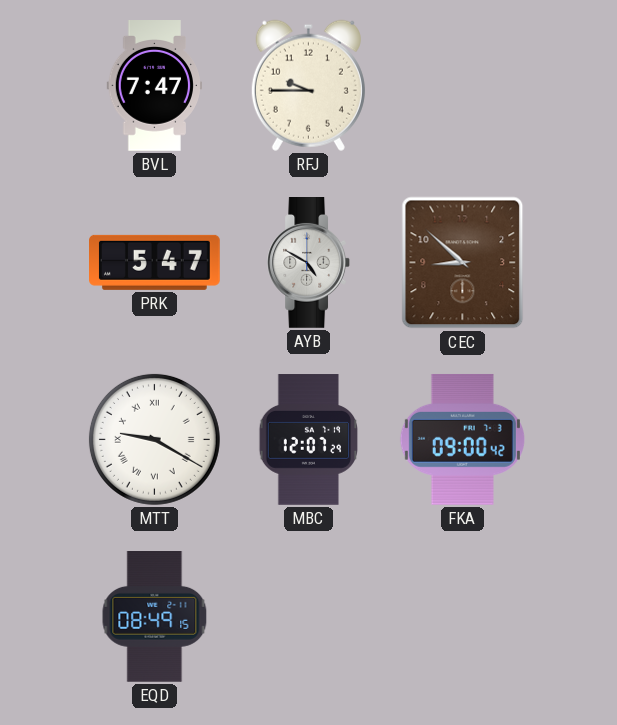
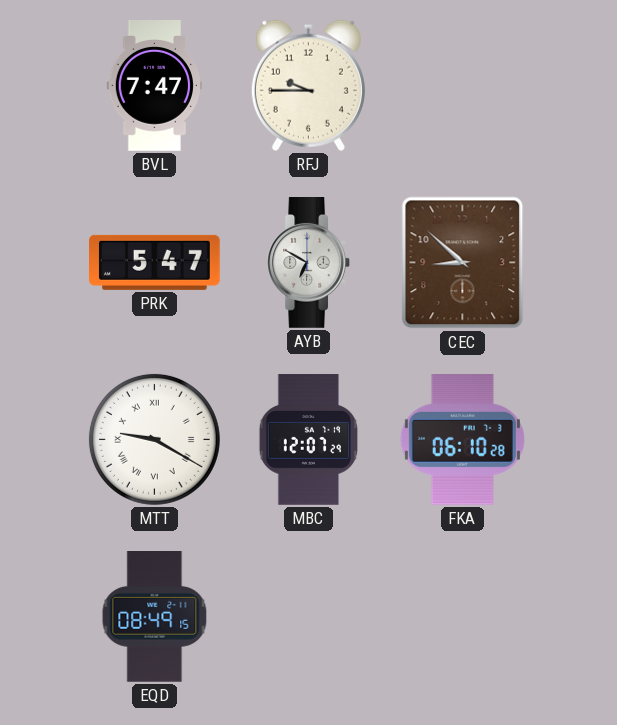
AYB: 4:50 -> 6:50 (308, 263)
FKA: 09:00 -> 06:10 (462, 439)
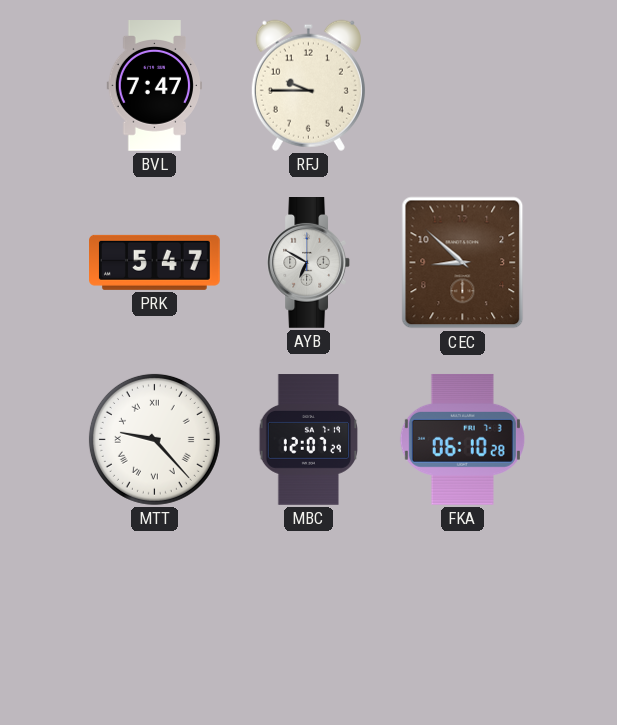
MTT: 9:20 -> 9:23 (154, 439)
EQD: 08:49 -> none (155, 617)
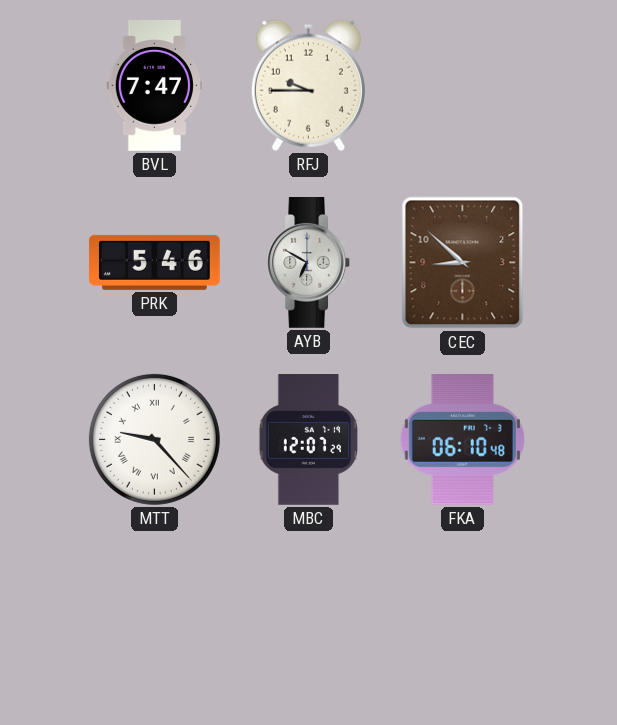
PRK: 5:47 -> 5:46 (155, 262)
FKA: 06:10:28 -> 06:10:48 (462, 439)
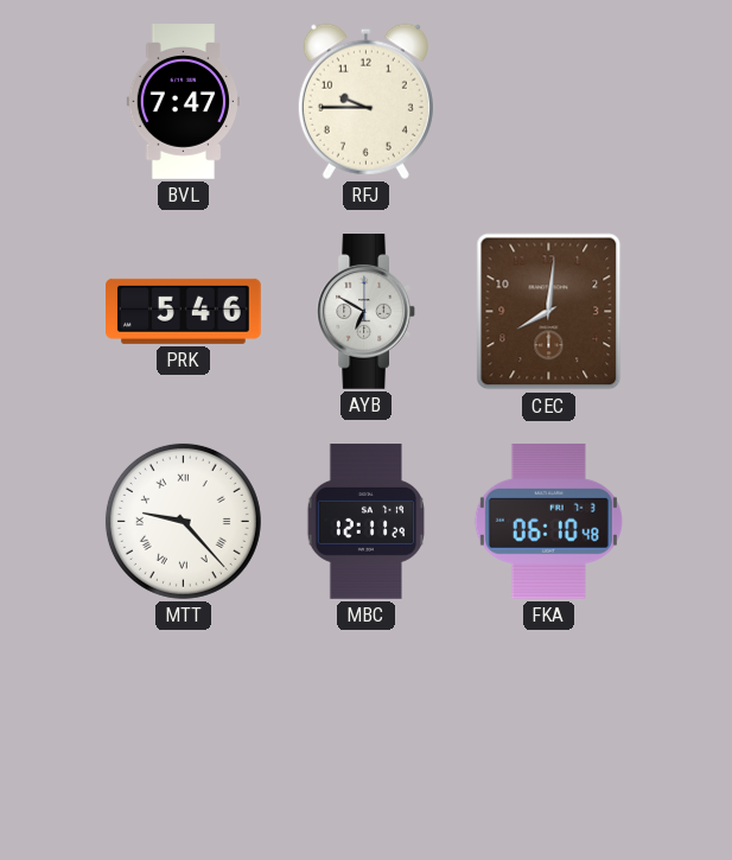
CEC: 8:52 -> 8:01 (549, 312)
MBC: 12:07 -> 12:11 (365, 522)
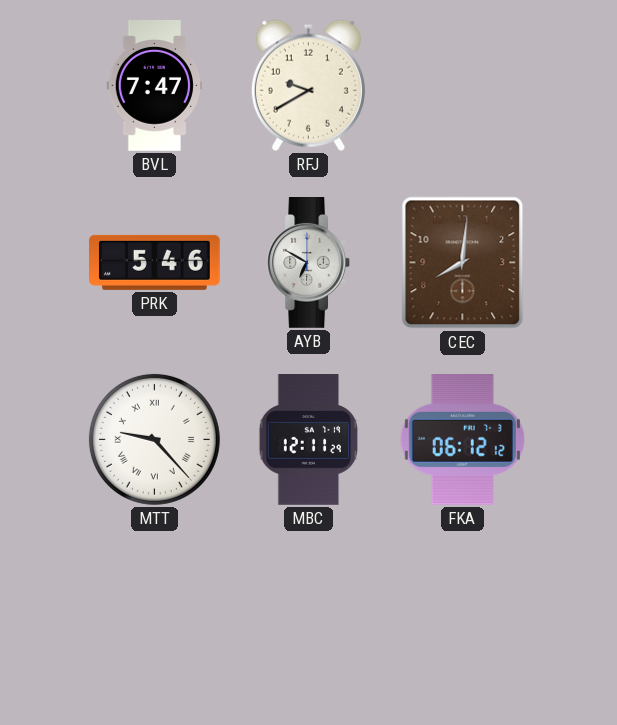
RFJ: 9:45 -> 9:40 (308, 85)
FKA: 06:10 -> 06:12 (462, 439)
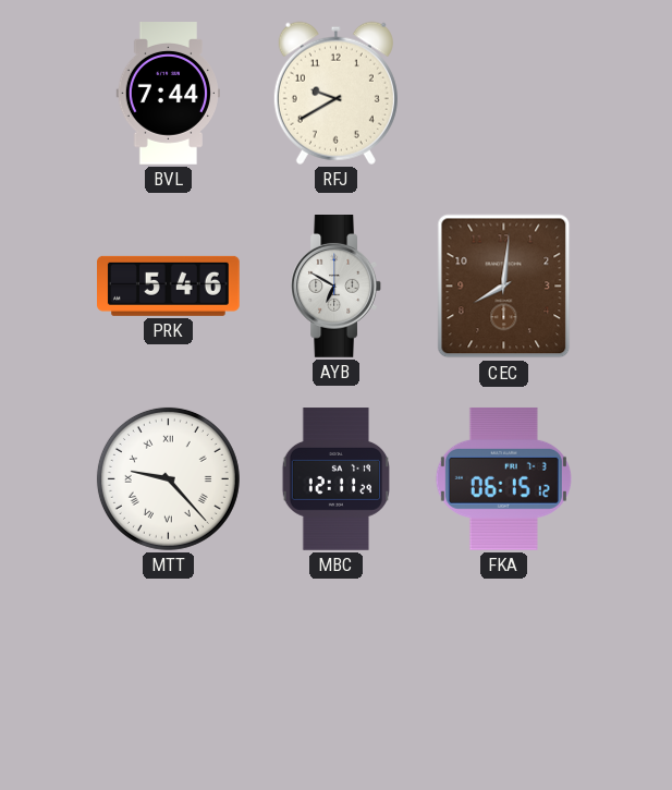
BVL: 7:47 -> 7:44 (168, 94)
FKA: 06:12 -> 06:15 (503, 478)
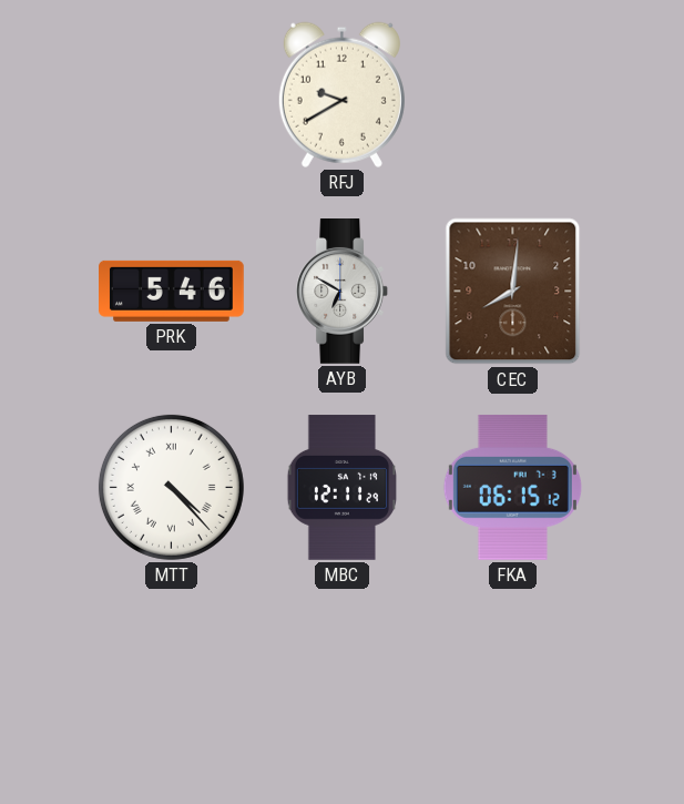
BVL: 7:44 -> none (168, 94)
MTT: 9:23 -> 4:23 (171, 487)
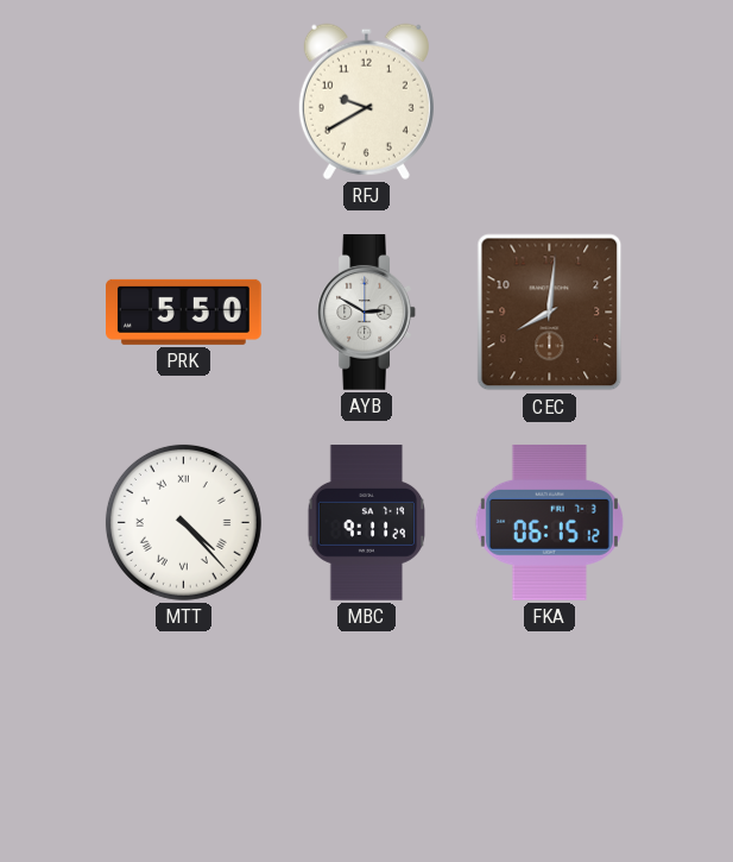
PRK: 5:46 -> 5:50 (184, 312)
AYB: 6:50 -> 2:50 (366, 313)
MBC: 12:11 -> 9:11 (366, 523)
